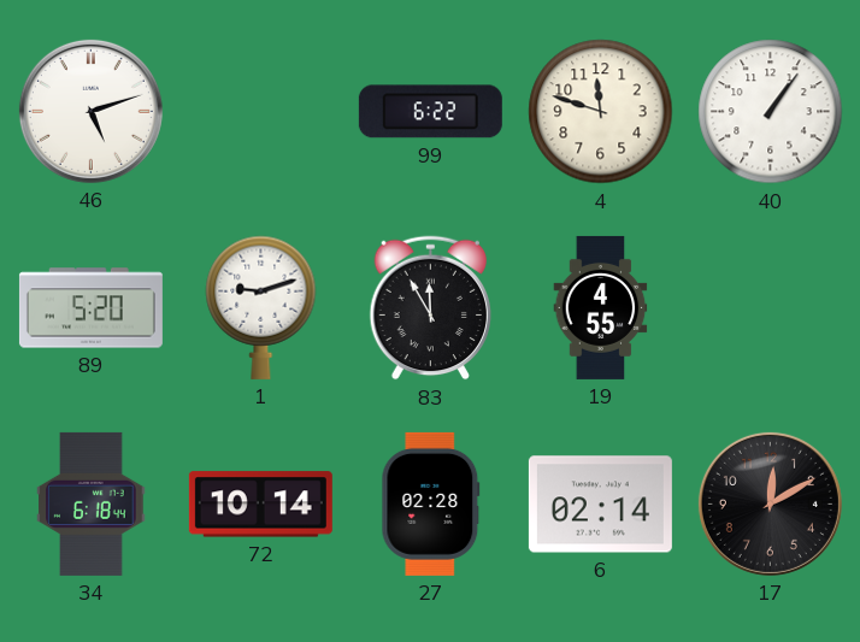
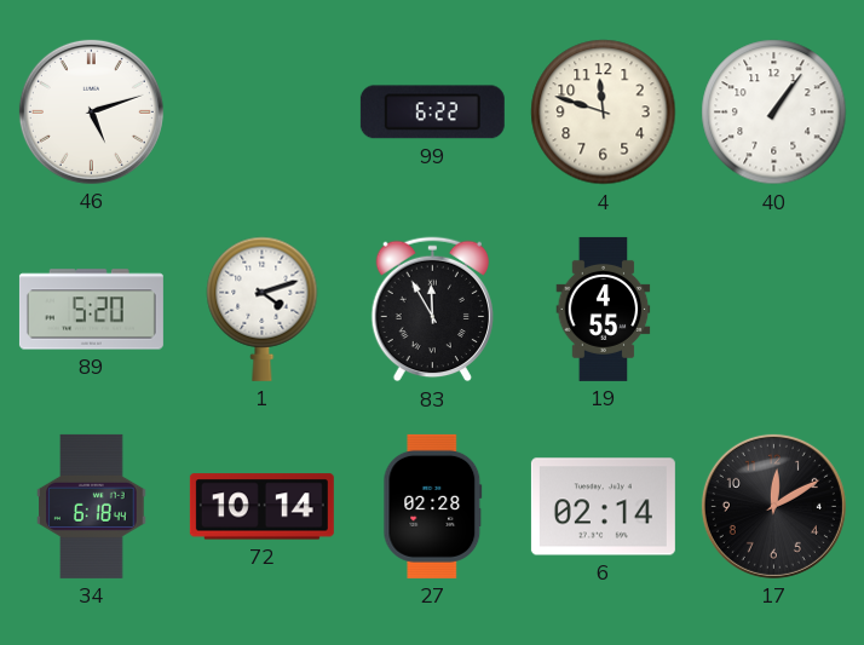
1: 9:12 -> 4:12 (263, 309)
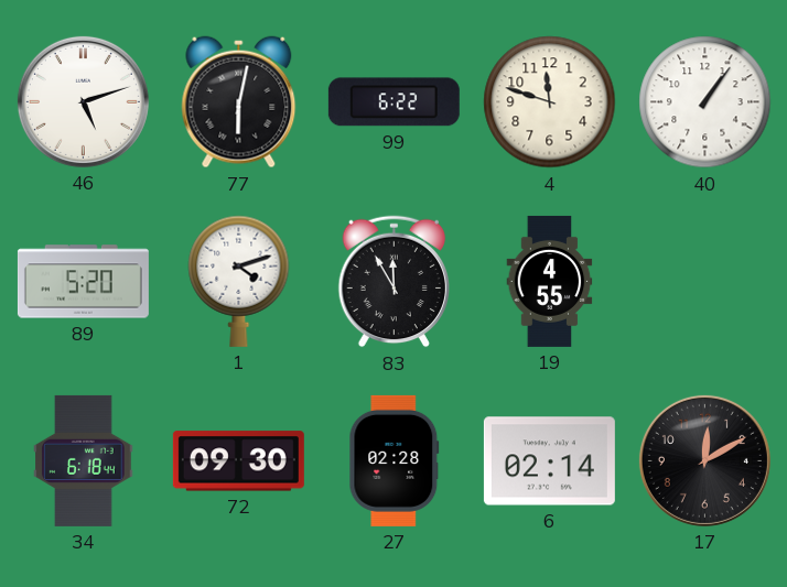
77: none -> 6:02 (239, 102)
72: 10:14 -> 09:30 (238, 461)
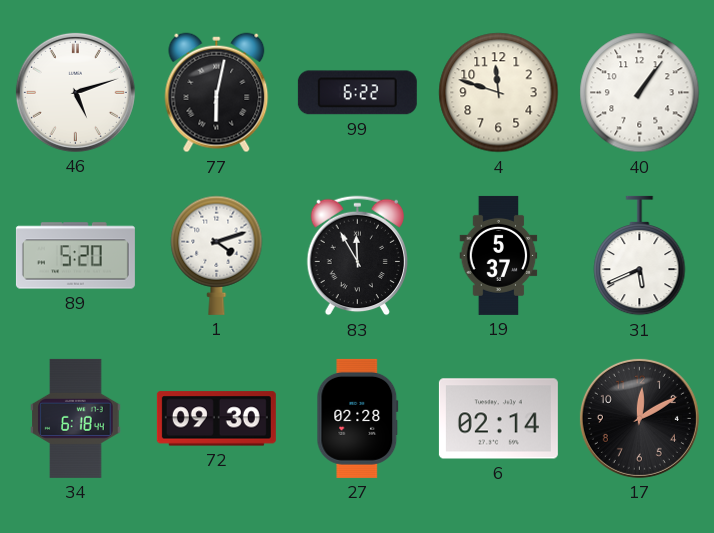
19: 4:55 -> 5:37 (499, 255)
31: none -> 5:41 (640, 256)
